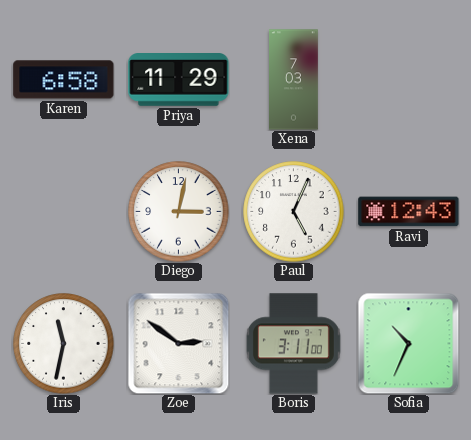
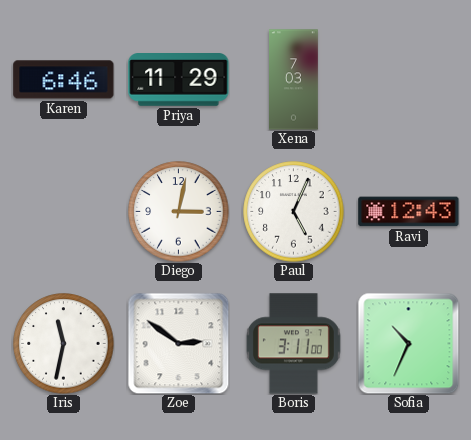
Karen: 6:58 -> 6:46 (64, 80)
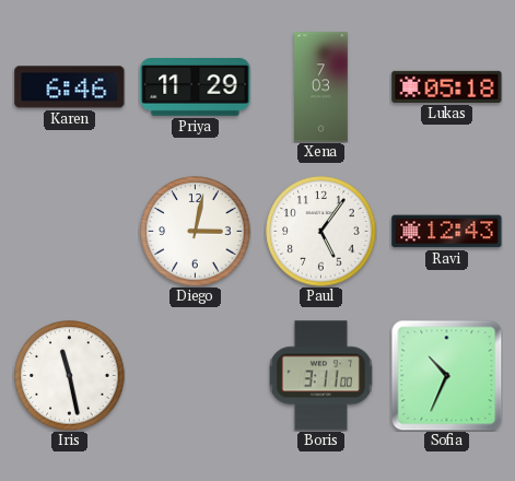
Lukas: none -> 05:18 (447, 86)
Paul: 5:04 -> 5:06 (321, 232)
Iris: 11:32 -> 11:28 (70, 376)
Zoe: 2:51 -> none (178, 343)
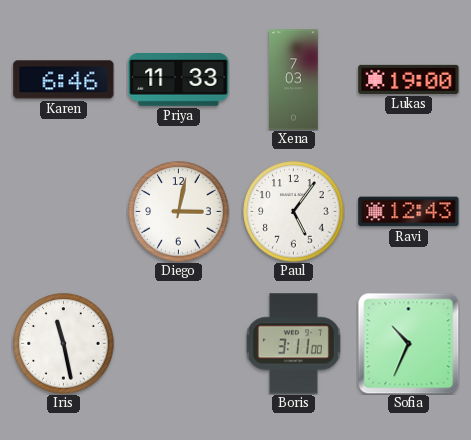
Priya: 11:29 -> 11:33 (179, 80)
Lukas: 05:18 -> 19:00 (409, 79)
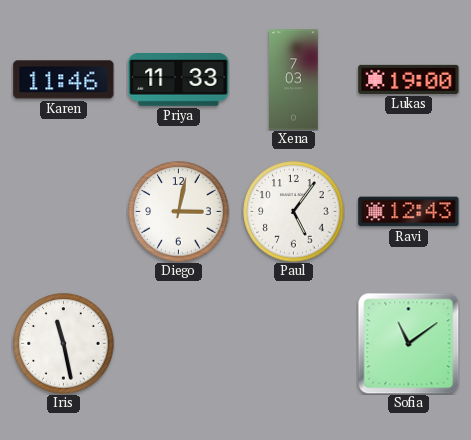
Karen: 6:46 -> 11:46 (64, 80)
Boris: 3:11 -> none (293, 344)
Sofia: 10:34 -> 11:09 (408, 343)
